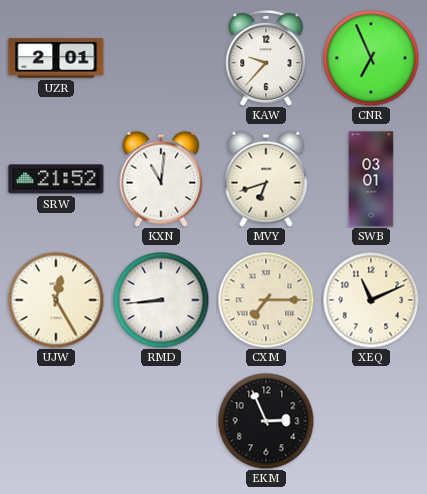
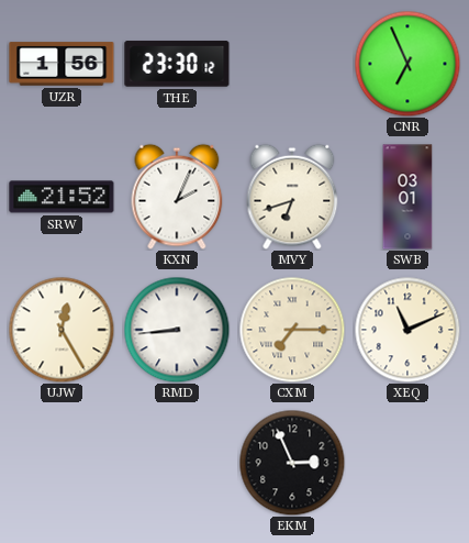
UZR: 2:01 -> 1:56 (62, 64)
THE: none -> 23:30 (177, 64)
KAW: 9:37 -> none (266, 58)
KXN: 11:01 -> 2:04 (177, 197)
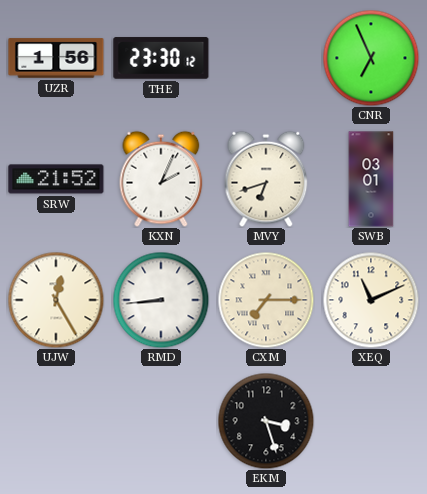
EKM: 2:56 -> 3:27 (266, 421)
